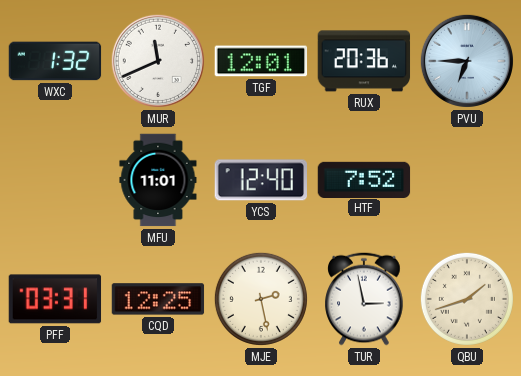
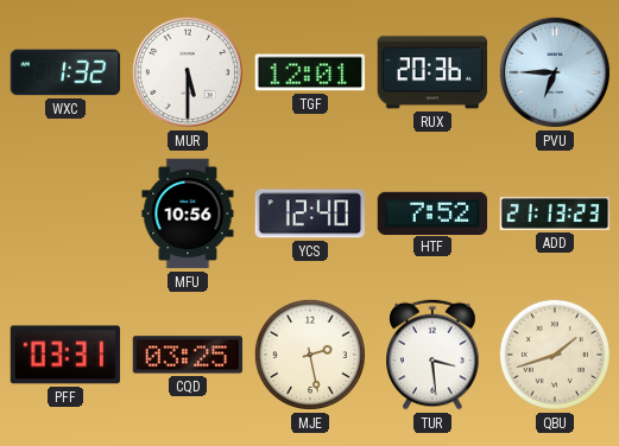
MUR: 11:41 -> 5:30 (188, 72)
MFU: 11:01 -> 10:56 (188, 214)
ADD: none -> 21:13 (555, 214)
CQD: 12:25 -> 03:25 (188, 355)
TUR: 2:58 -> 3:29 (432, 355)
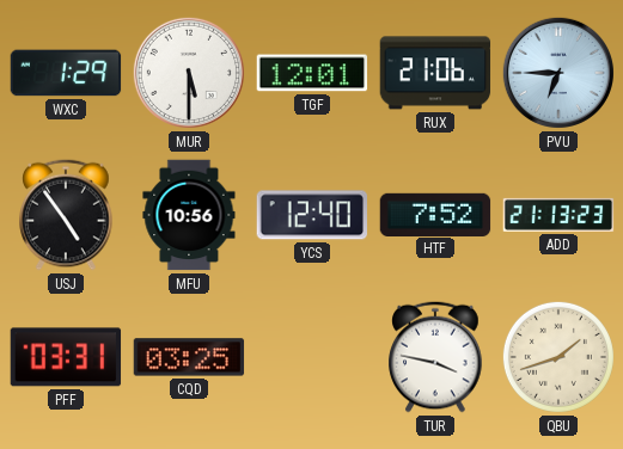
WXC: 1:32 -> 1:29 (66, 73)
RUX: 20:36 -> 21:06 (435, 73)
USJ: none -> 4:54 (66, 215)
MJE: 2:28 -> none (310, 355)
TUR: 3:29 -> 3:47 (435, 357)
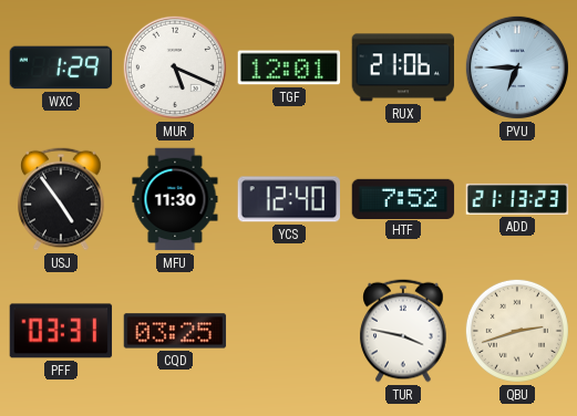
MUR: 5:30 -> 5:19 (175, 67)
MFU: 10:56 -> 11:30 (175, 199)
QBU: 1:42 -> 2:42 (517, 331)
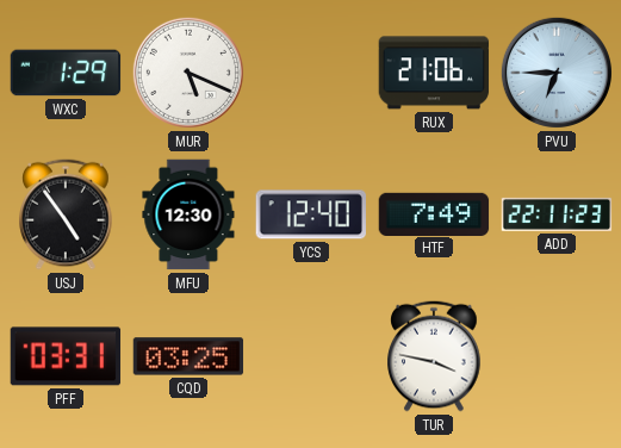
TGF: 12:01 -> none (289, 67)
MFU: 11:30 -> 12:30 (188, 214)
HTF: 7:52 -> 7:49 (434, 213)
ADD: 21:13 -> 22:11 (557, 214)
QBU: 2:42 -> none (517, 331)
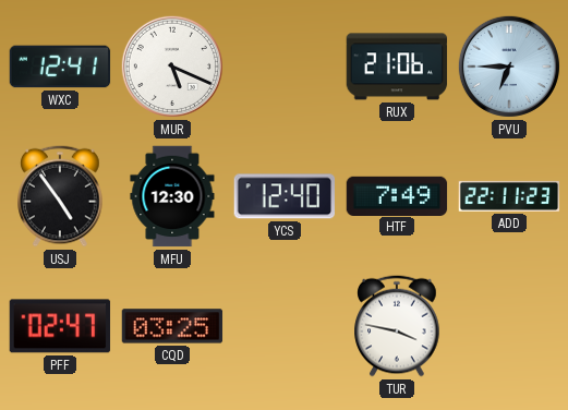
WXC: 1:29 -> 12:41 (60, 67)
PFF: 03:31 -> 02:47 (60, 326)
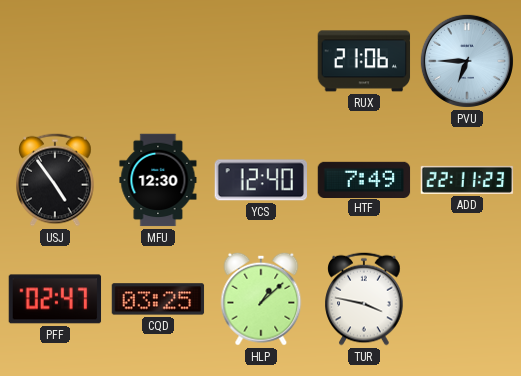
WXC: 12:41 -> none (60, 67)
MUR: 5:19 -> none (172, 67)
HLP: none -> 1:08 (261, 299)
